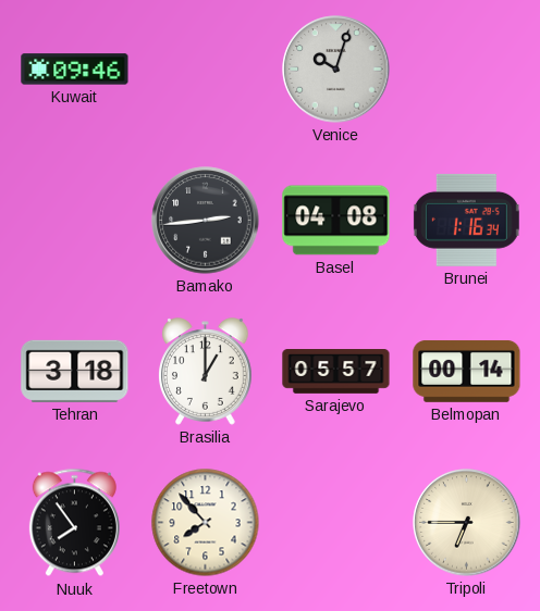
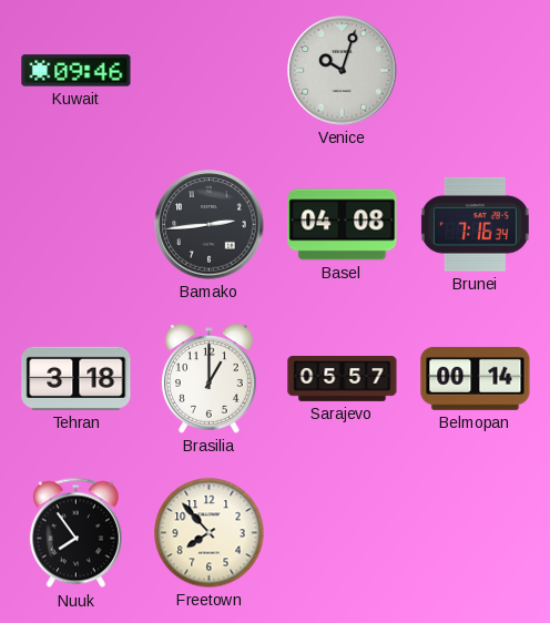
Brunei: 1:16 -> 7:16 (475, 224)
Tripoli: 6:45 -> none (467, 523)
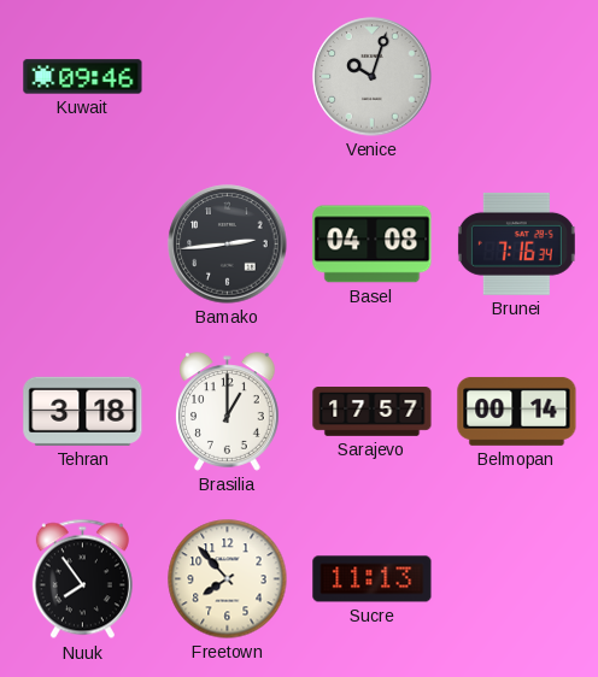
Sarajevo: 05:57 -> 17:57 (373, 412)
Sucre: none -> 11:13 (373, 579)
